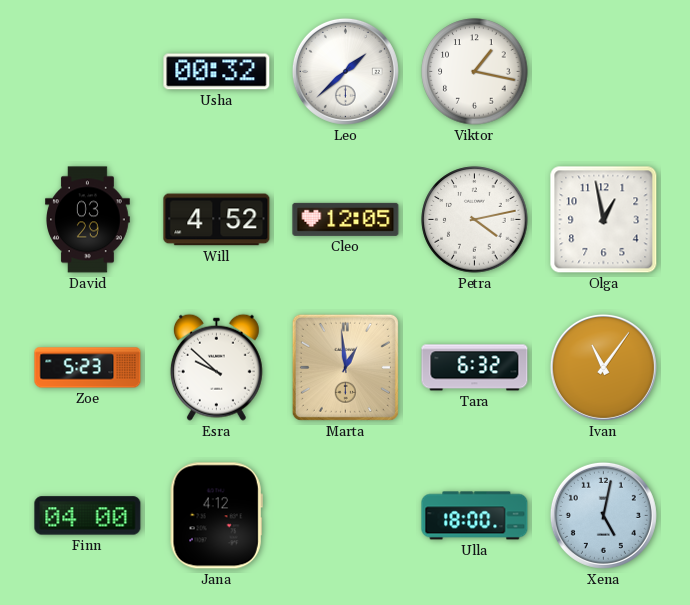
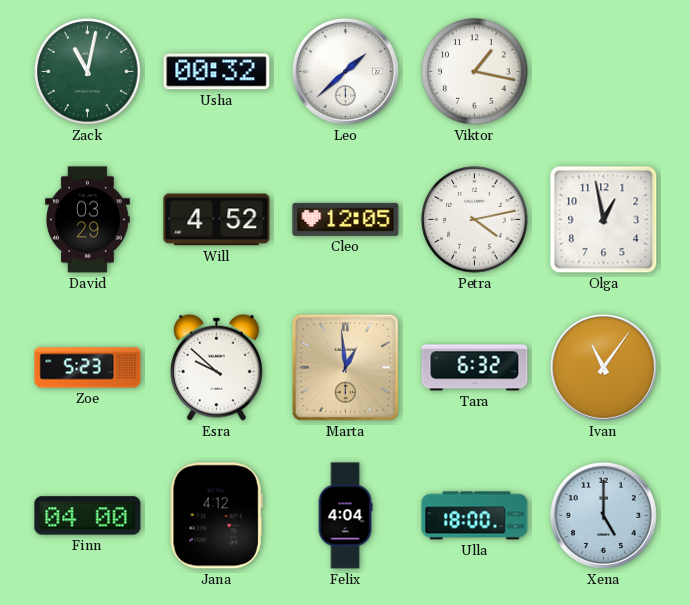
Zack: none -> 11:02 (88, 72)
Felix: none -> 4:04 (345, 516)
Xena: 5:02 -> 5:00 (603, 515)
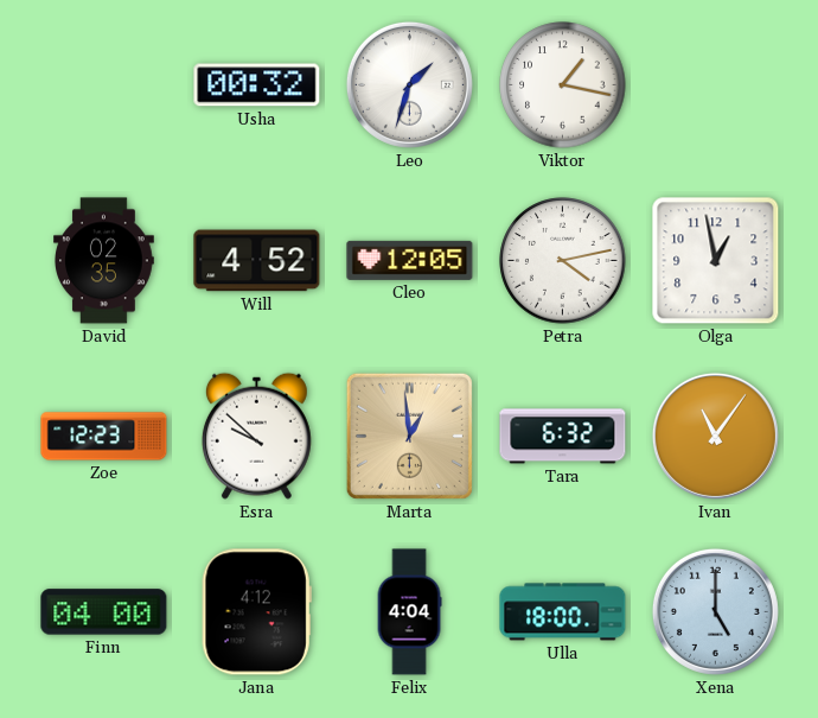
Zack: 11:02 -> none (88, 72)
Leo: 1:38 -> 1:33 (409, 84)
David: 03:29 -> 02:35 (104, 261)
Zoe: 5:23 -> 12:23 (104, 437)
